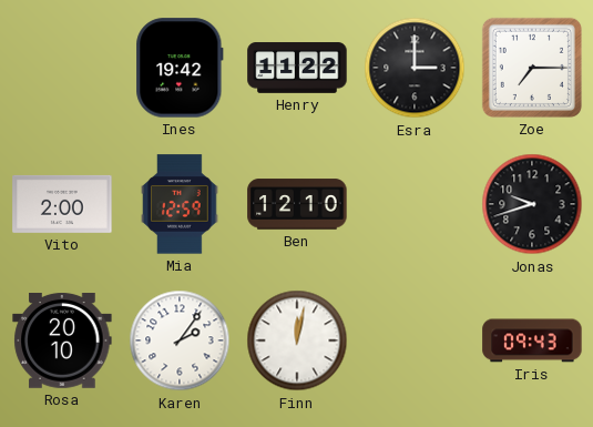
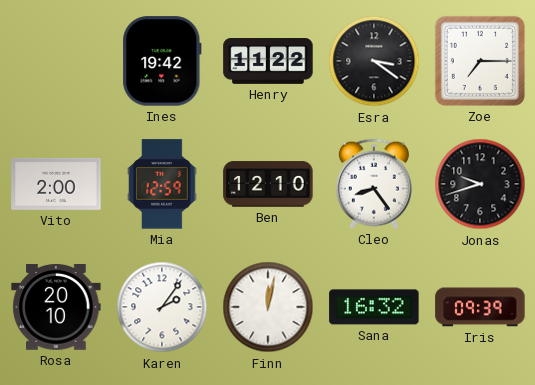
Esra: 3:00 -> 3:21 (374, 61)
Cleo: none -> 8:24 (374, 184)
Sana: none -> 16:32 (374, 307)
Iris: 09:43 -> 09:39 (480, 307)
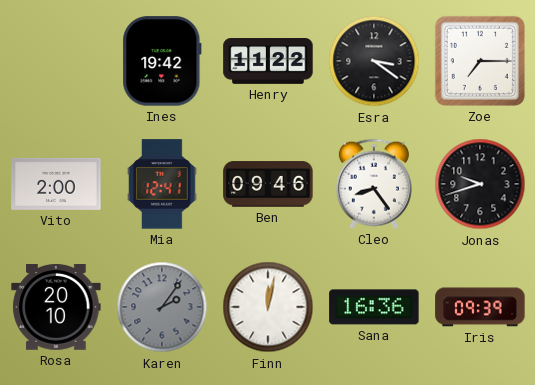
Mia: 12:59 -> 12:41 (162, 184)
Ben: 12:10 -> 09:46 (268, 184)
Karen dial: white -> grey (162, 307)
Sana: 16:32 -> 16:36 (374, 307)
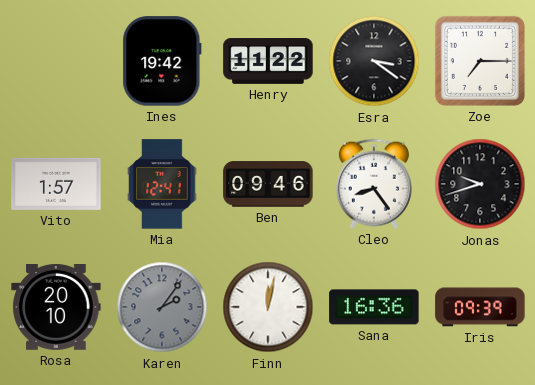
Vito: 2:00 -> 1:57 (56, 184)
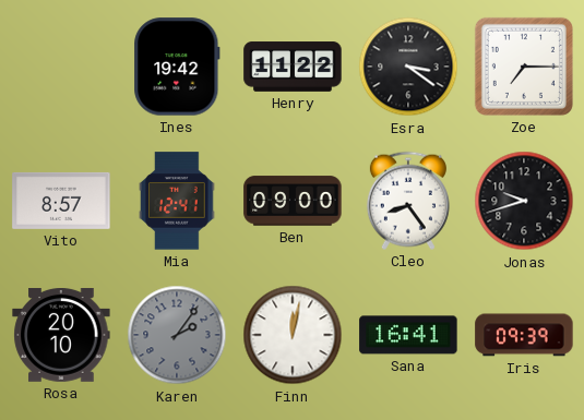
Vito: 1:57 -> 8:57 (61, 201)
Ben: 09:46 -> 09:00 (293, 201)
Sana: 16:36 -> 16:41 (408, 335)
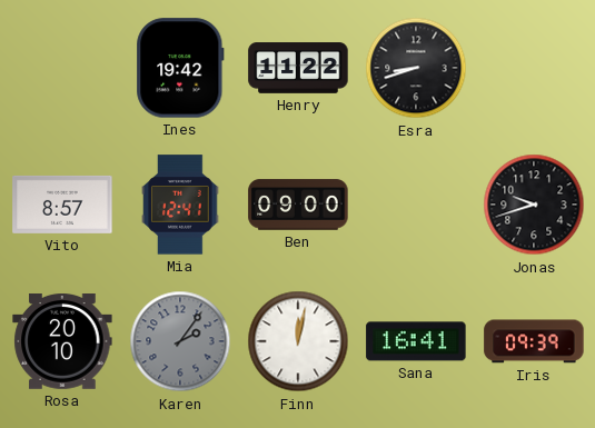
Esra: 3:21 -> 8:42 (416, 68)
Zoe: 7:15 -> none (524, 67)
Cleo: 8:24 -> none (408, 201)
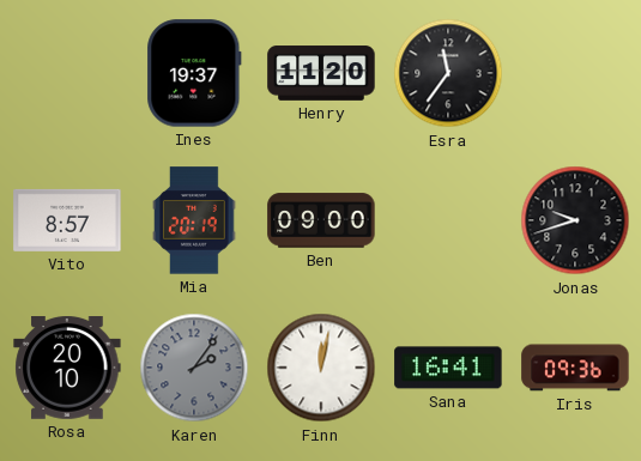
Ines: 19:42 -> 19:37 (194, 73)
Henry: 11:22 -> 11:20 (321, 73)
Esra: 8:42 -> 11:36 (448, 73)
Mia: 12:41 -> 20:19 (194, 220)
Iris: 09:39 -> 09:36 (575, 368)
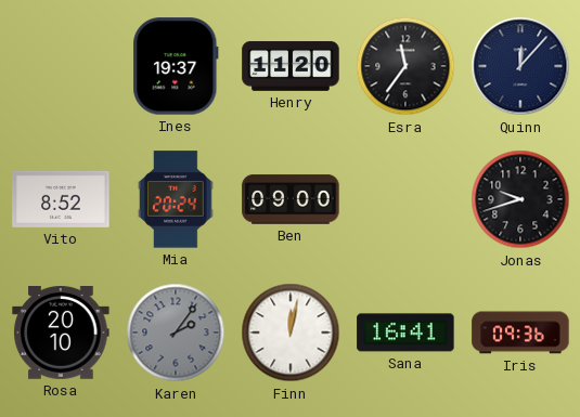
Quinn: none -> 12:07 (520, 66)
Vito: 8:57 -> 8:52 (61, 199)
Mia: 20:19 -> 20:24 (176, 199)
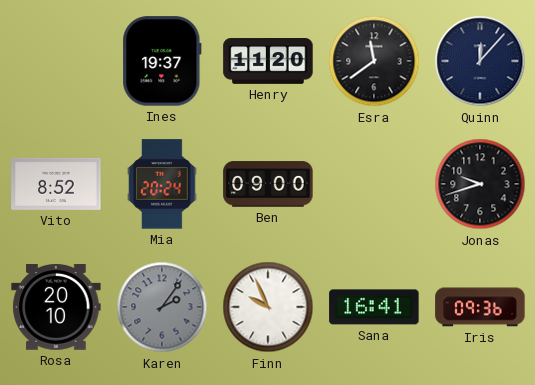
Esra: 11:36 -> 11:39 (374, 61)
Finn: 12:02 -> 9:56 (268, 307)
